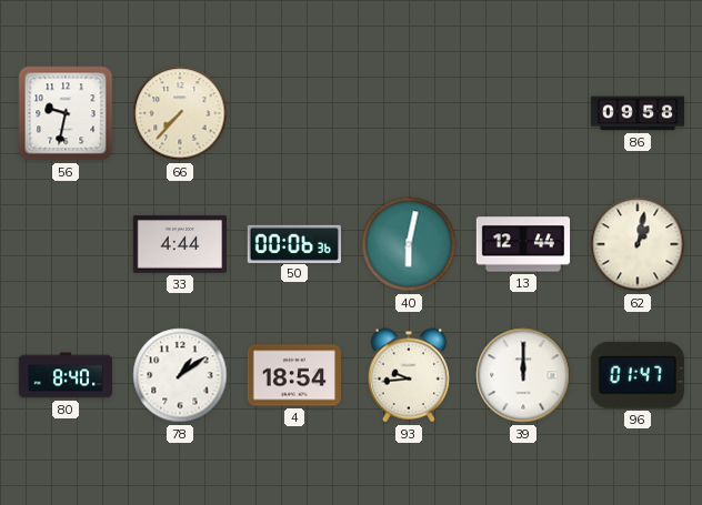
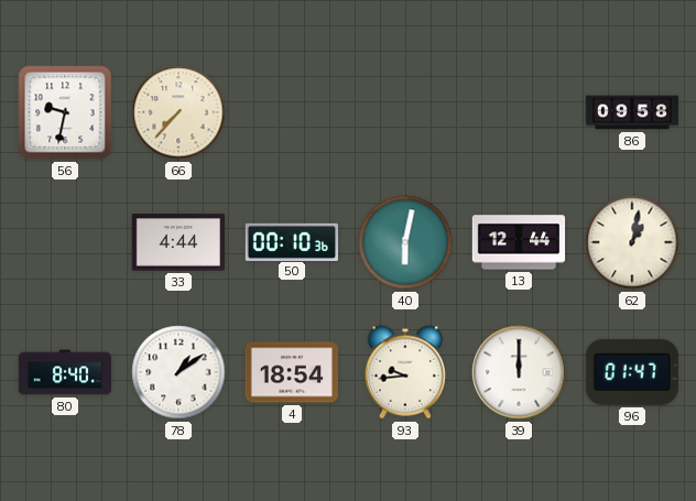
50: 00:06 -> 00:10 (291, 241)
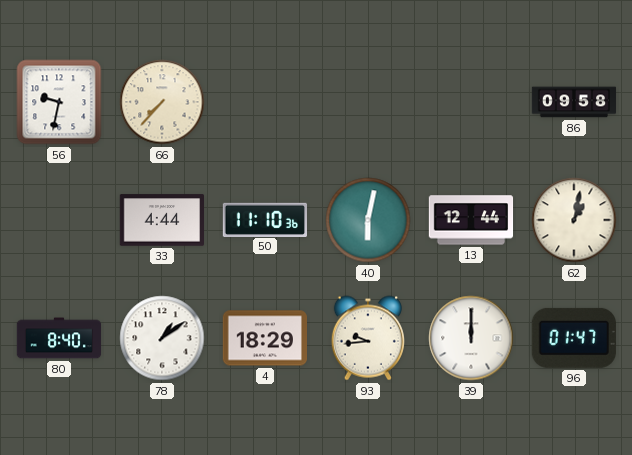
50: 00:10 -> 11:10 (264, 219)
4: 18:54 -> 18:29 (264, 338)
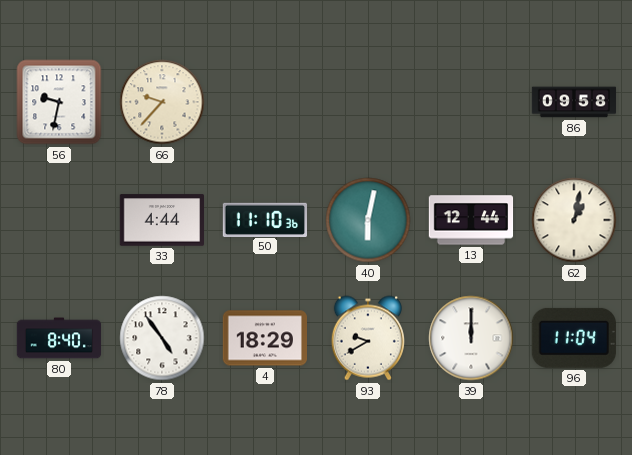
66: 7:37 -> 9:37 (162, 102)
78: 1:09 -> 4:54 (162, 338)
93: 9:44 -> 9:40 (368, 338)
96: 01:47 -> 11:04 (574, 338)
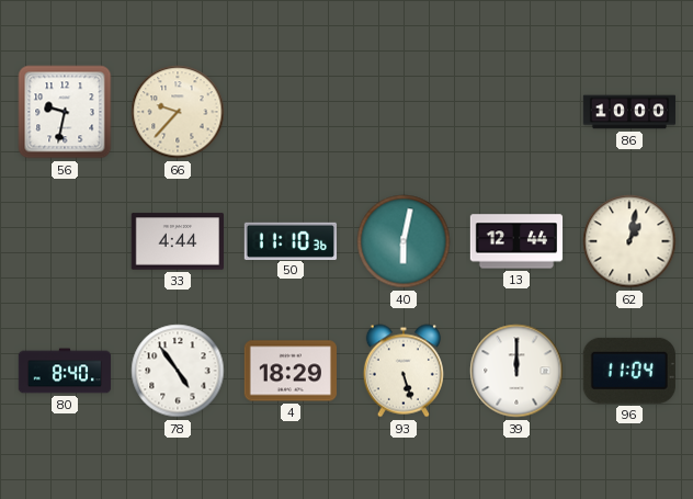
86: 09:58 -> 10:00 (629, 112)
93: 9:40 -> 5:27 (404, 371)
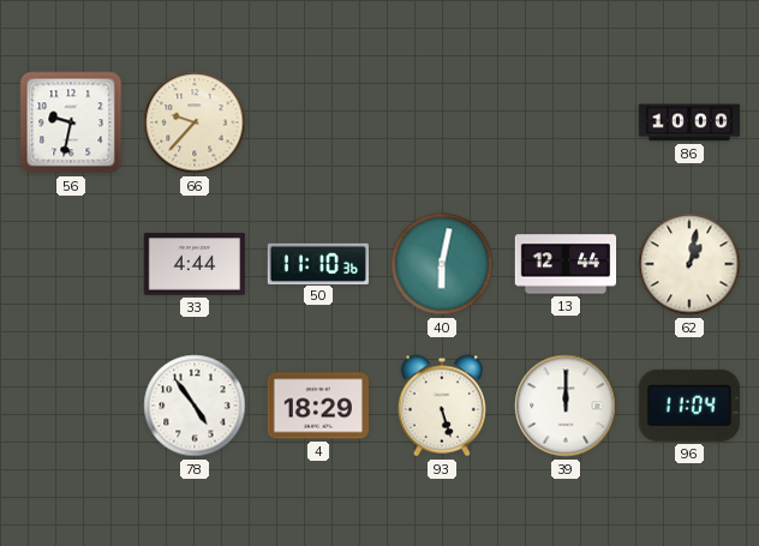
80: 8:40 -> none (65, 371)
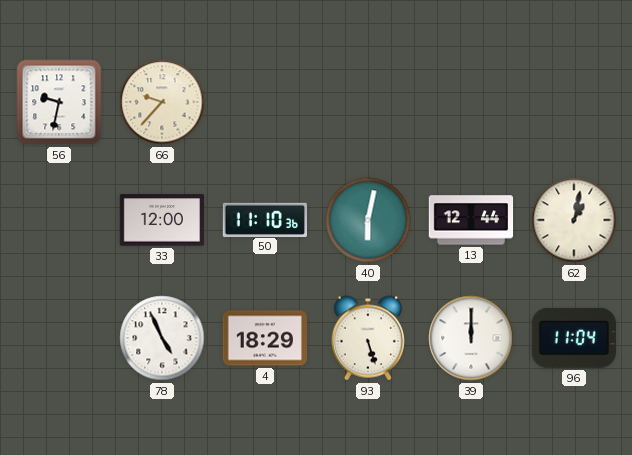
86: 10:00 -> none (689, 122)
33: 4:44 -> 12:00 (161, 220)
78: 4:54 -> 4:56 (162, 338)
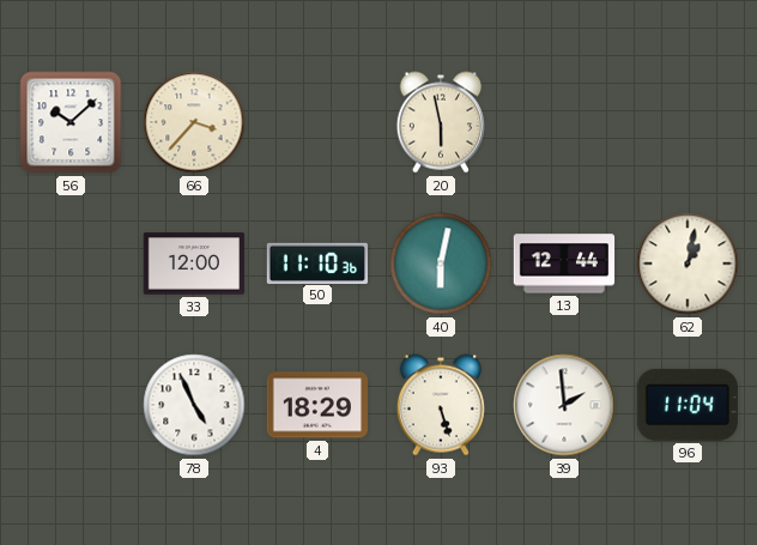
56: 9:32 -> 10:08 (71, 122)
66: 9:37 -> 3:37 (194, 122)
20: none -> 5:58 (441, 122)
39: 12:00 -> 1:59 (564, 405)
